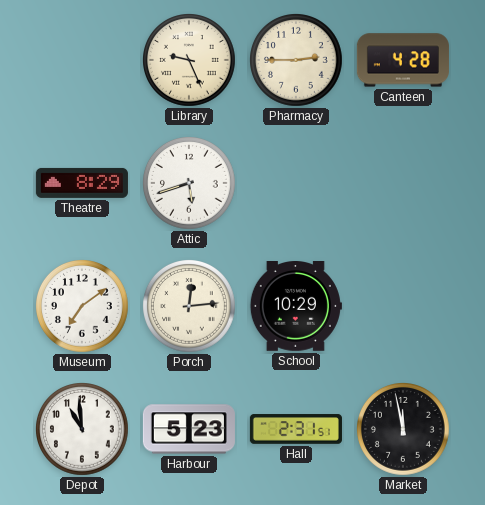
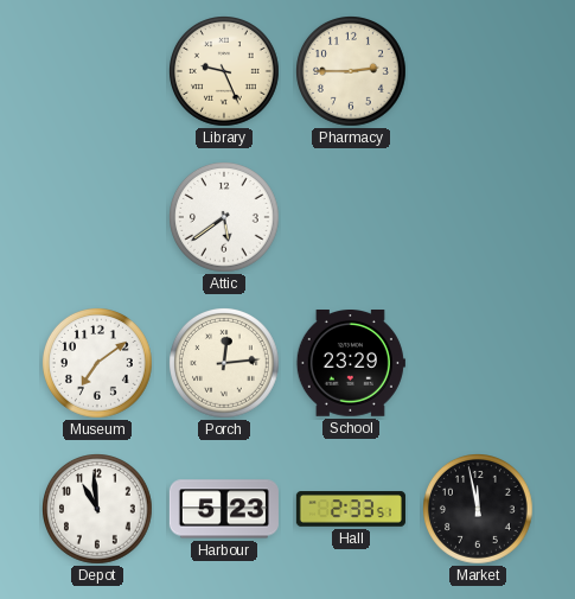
Canteen: 4:28 -> none (403, 60)
Theatre: 8:29 -> none (82, 183)
Attic: 5:42 -> 5:39 (225, 218)
School: 10:29 -> 23:29 (351, 364)
Hall: 2:31 -> 2:33 (351, 509)
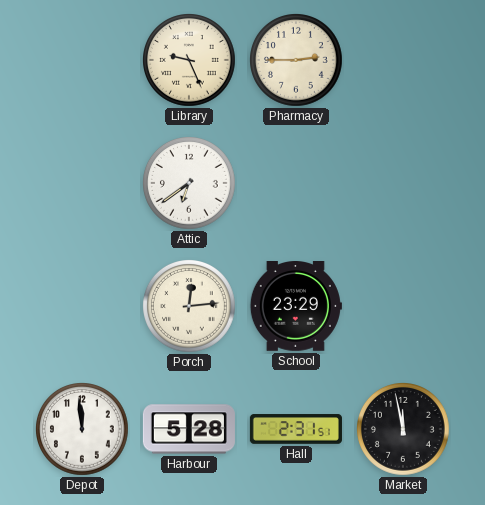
Attic: 5:39 -> 6:39 (190, 184)
Museum: 7:09 -> none (98, 364)
Depot: 10:59 -> 11:59 (83, 430)
Harbour: 5:23 -> 5:28 (189, 429)
Hall: 2:33 -> 2:31 (296, 429)
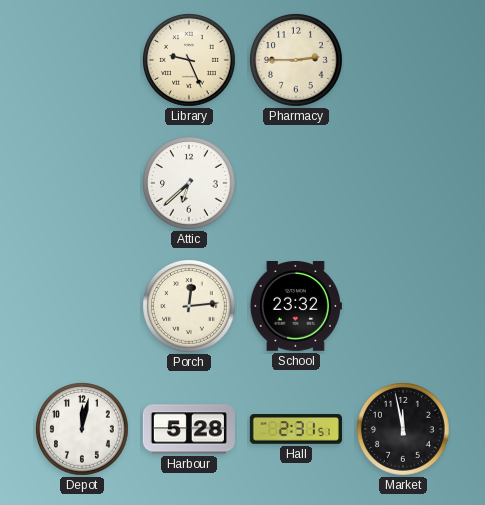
Attic: 6:39 -> 6:38 (190, 184)
School: 23:29 -> 23:32 (296, 307)
Depot: 11:59 -> 12:02 (83, 430)
